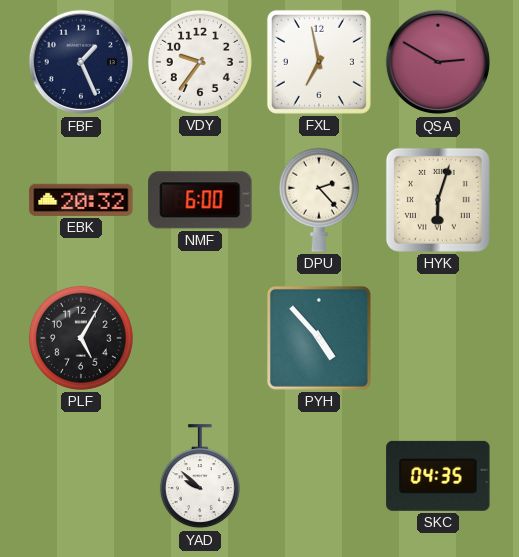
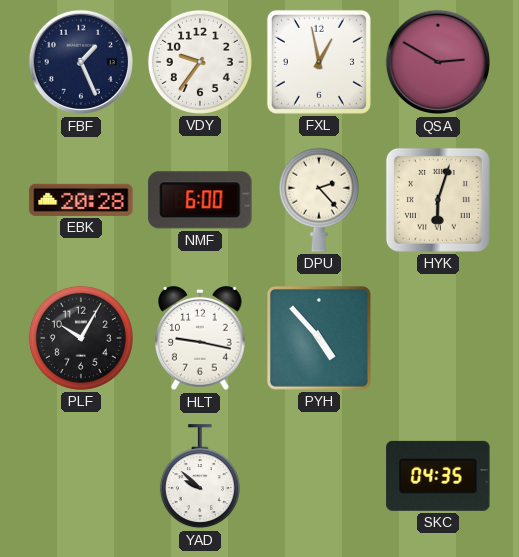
FXL: 6:58 -> 12:58 (319, 62)
EBK: 20:32 -> 20:28 (81, 200)
PLF: 5:05 -> 10:05 (81, 338)
HLT: none -> 9:17 (200, 338)
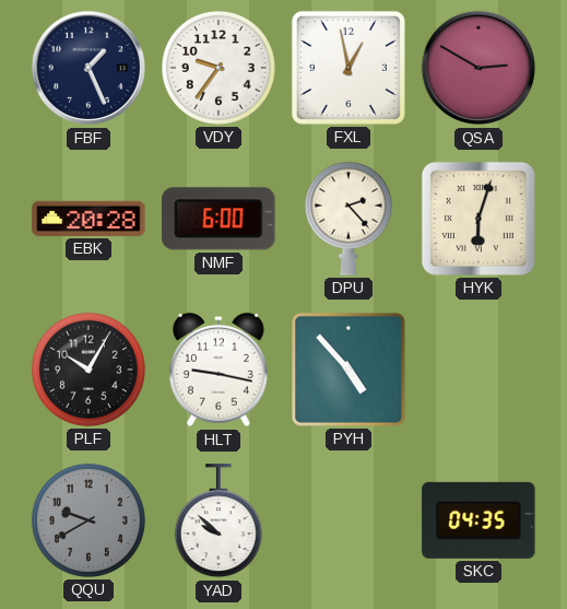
QQU: none -> 9:40 (88, 520)
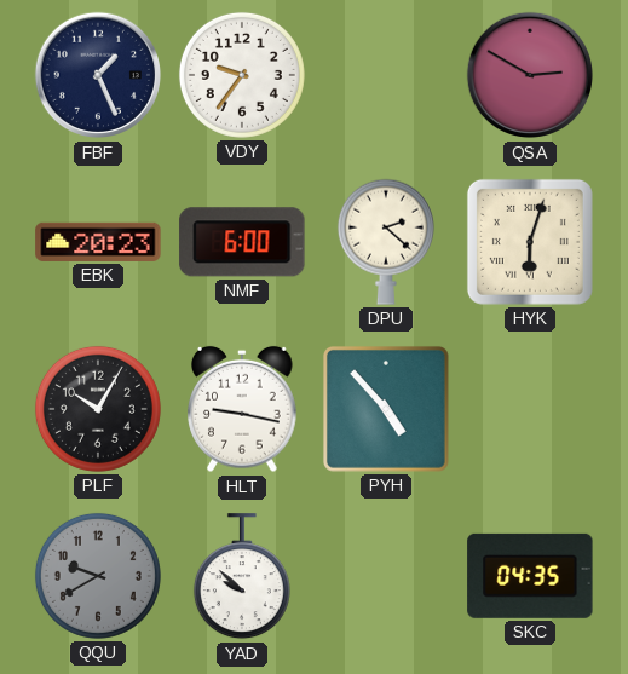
FXL: 12:58 -> none (349, 68)
EBK: 20:28 -> 20:23 (98, 242)
DPU: 2:23 -> 2:22 (386, 242)
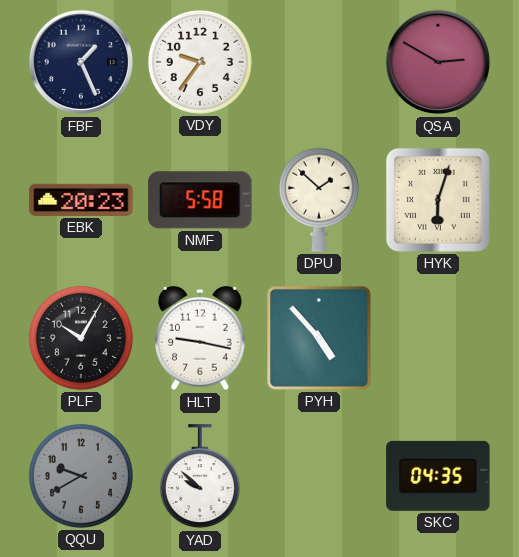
NMF: 6:00 -> 5:58 (200, 200)
DPU: 2:22 -> 1:52 (319, 200)
